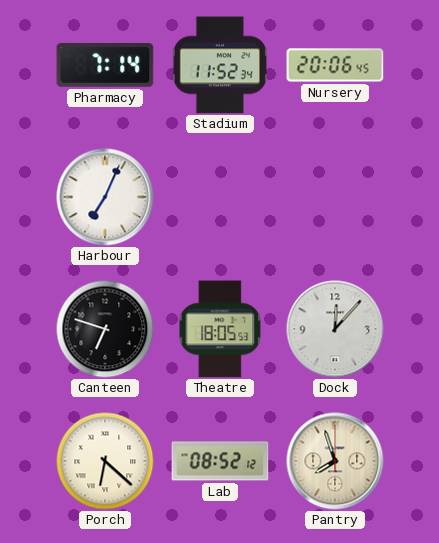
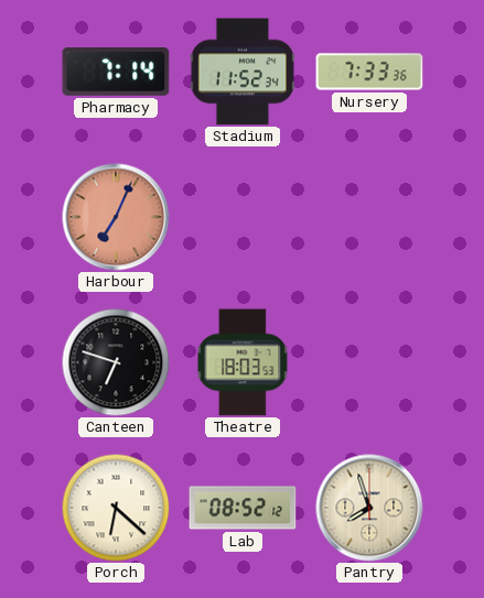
Nursery: 20:06 -> 7:33 (369, 72)
Harbour dial: white -> salmon (116, 217)
Theatre: 18:05 -> 18:03 (243, 362)
Dock: 12:07 -> none (335, 329)
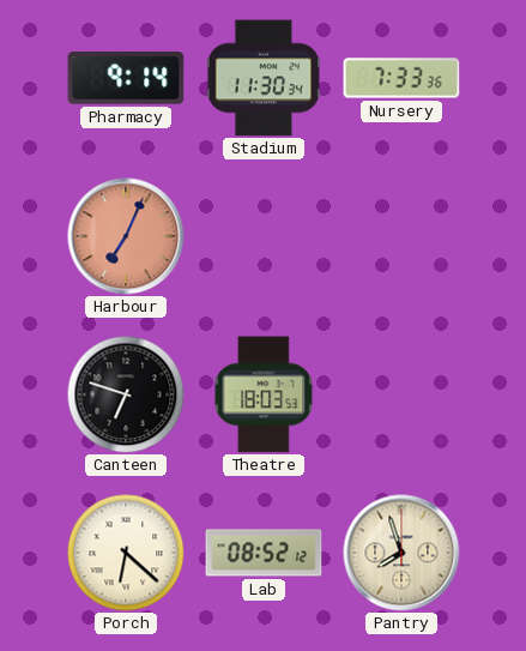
Pharmacy: 7:14 -> 9:14 (126, 79)
Stadium: 11:52 -> 11:30 (264, 78)
